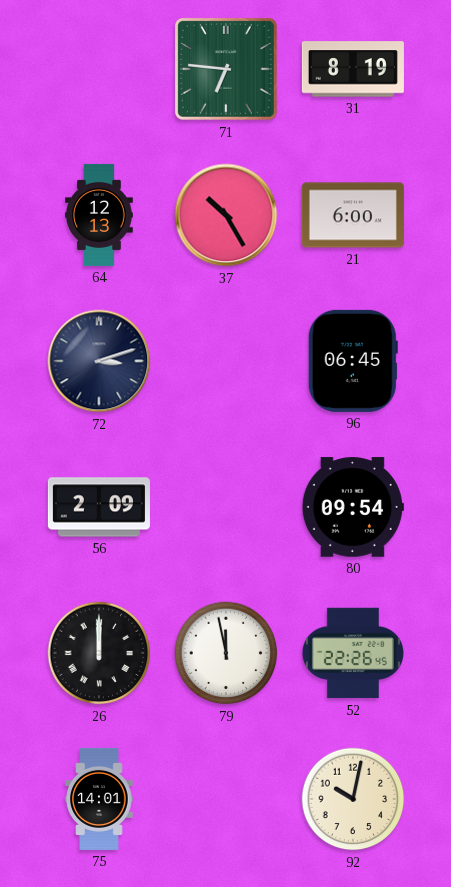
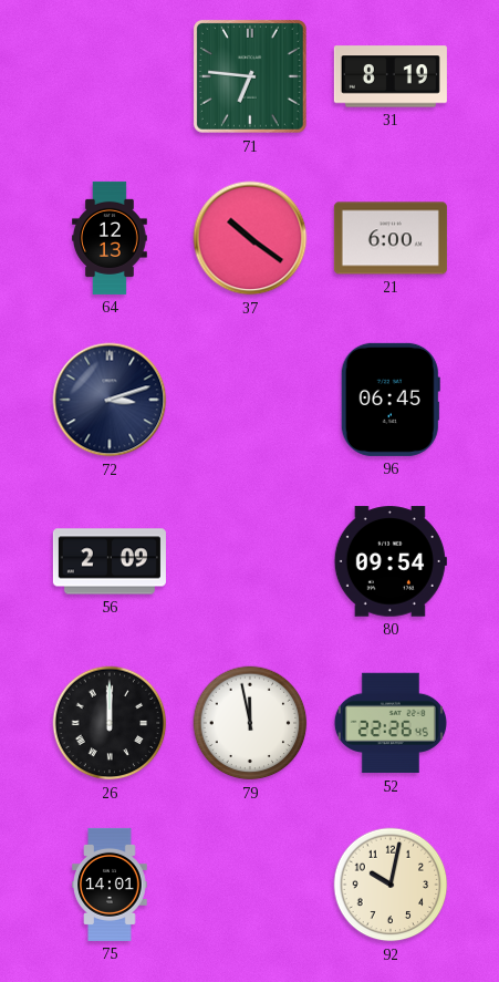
37: 10:25 -> 10:21 (250, 238)
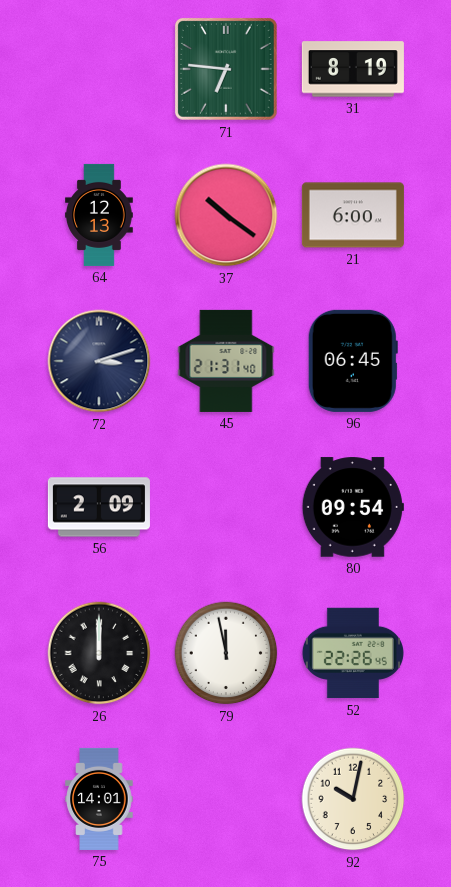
45: none -> 21:31 (226, 361)
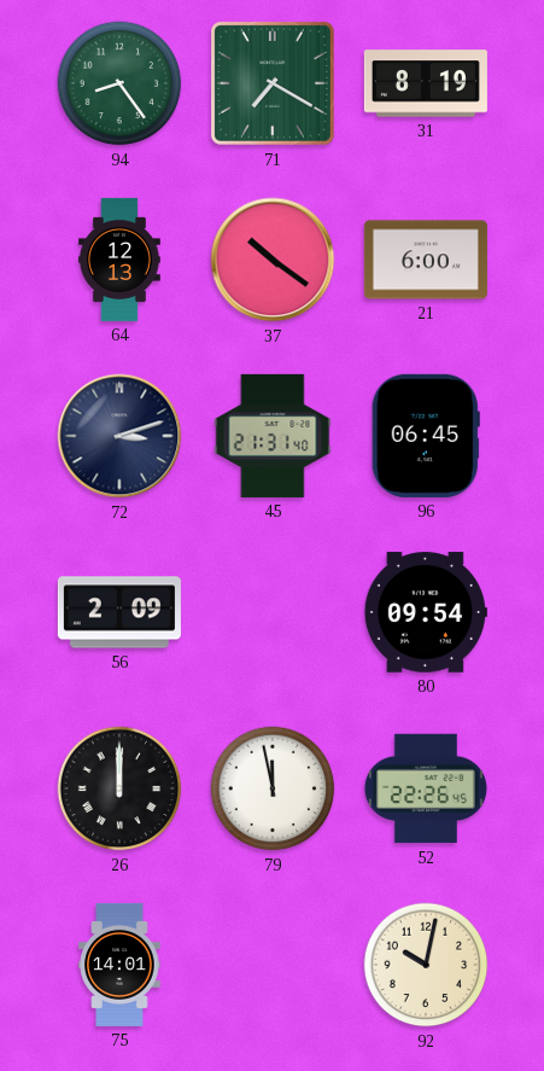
94: none -> 8:24 (119, 83)
71: 6:46 -> 7:20 (273, 83)
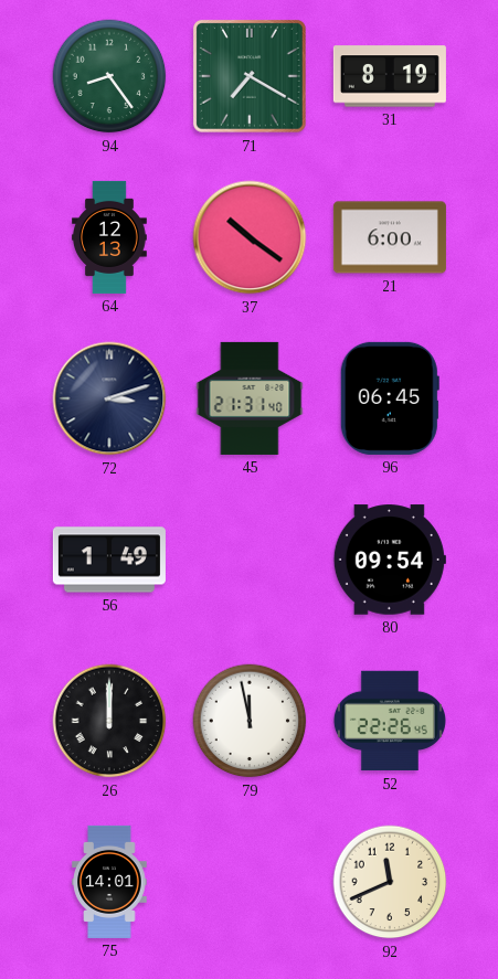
56: 2:09 -> 1:49 (109, 560)
92: 10:02 -> 11:41 (390, 882)
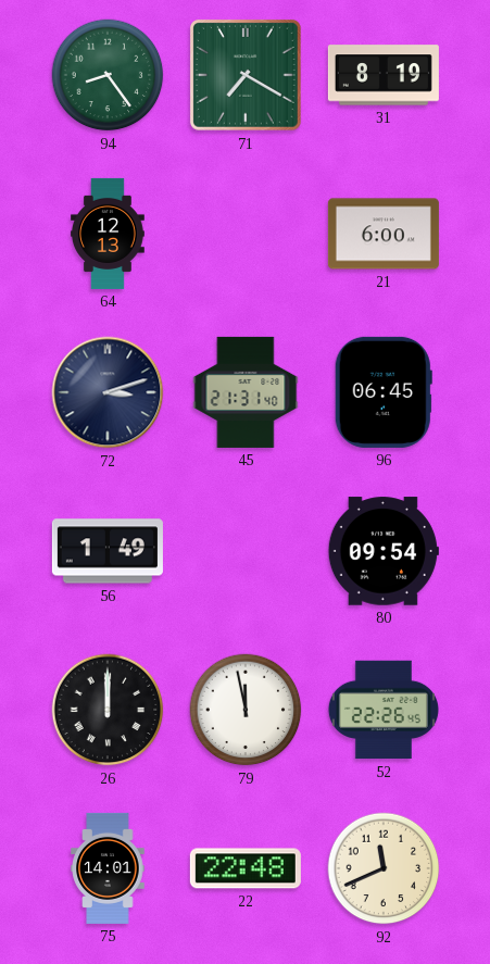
37: 10:21 -> none (250, 237)
22: none -> 22:48 (246, 868)
